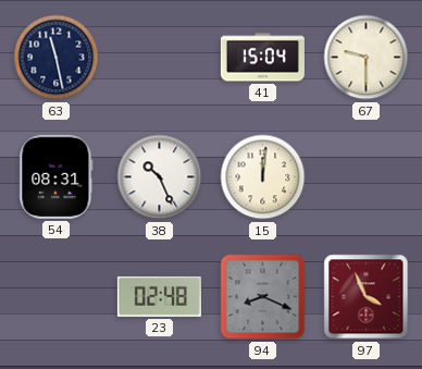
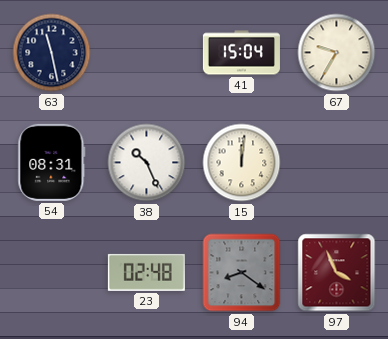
67: 9:30 -> 9:35 (337, 53)
94: 8:19 -> 8:21 (242, 273)
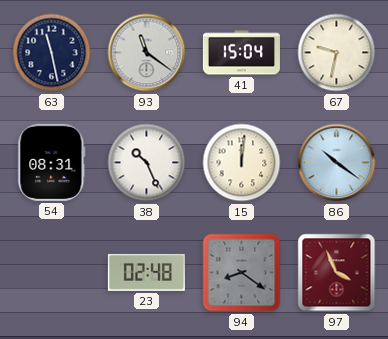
93: none -> 11:21 (147, 53)
67: 9:35 -> 9:32 (337, 53)
86: none -> 10:21 (337, 163)
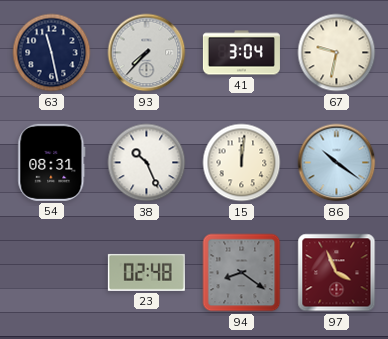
93: 11:21 -> 7:37 (147, 53)
41: 15:04 -> 3:04 (241, 53)
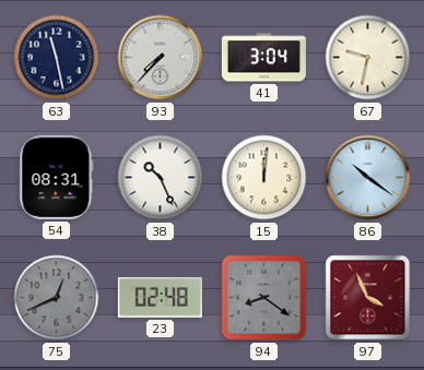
75: none -> 12:41 (57, 298)
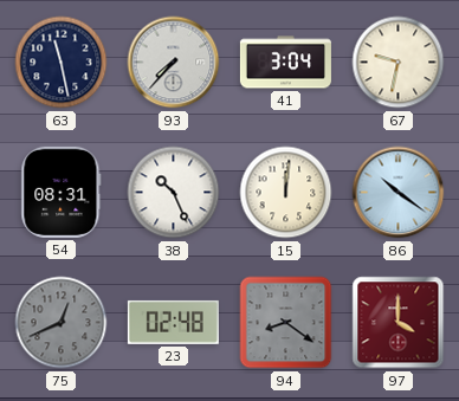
97: 3:56 -> 4:00 (399, 323)
